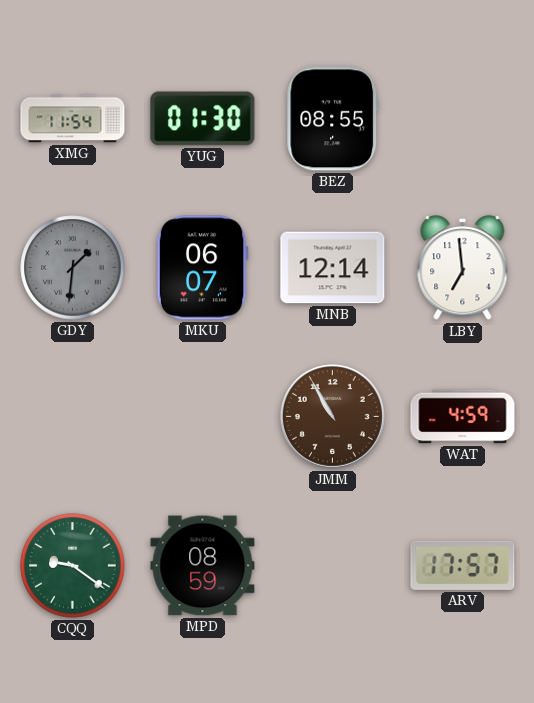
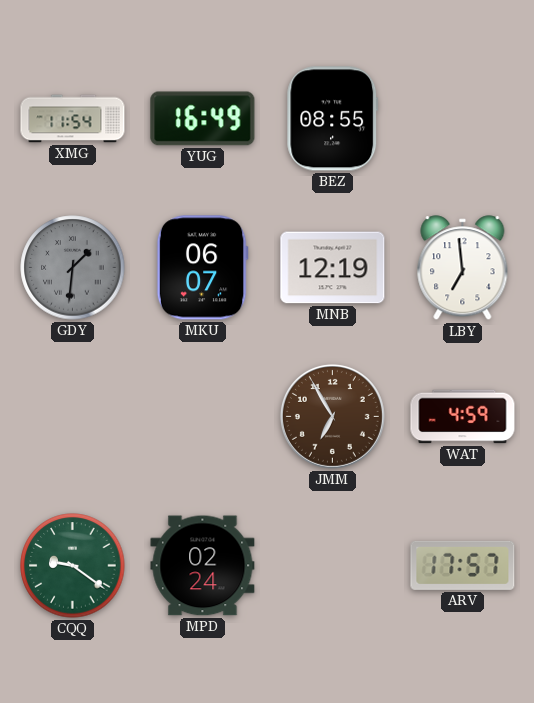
YUG: 01:30 -> 16:49 (203, 119)
MNB: 12:14 -> 12:19 (333, 268)
JMM: 10:55 -> 6:55 (332, 416)
MPD: 08:59 -> 02:24 (203, 566)
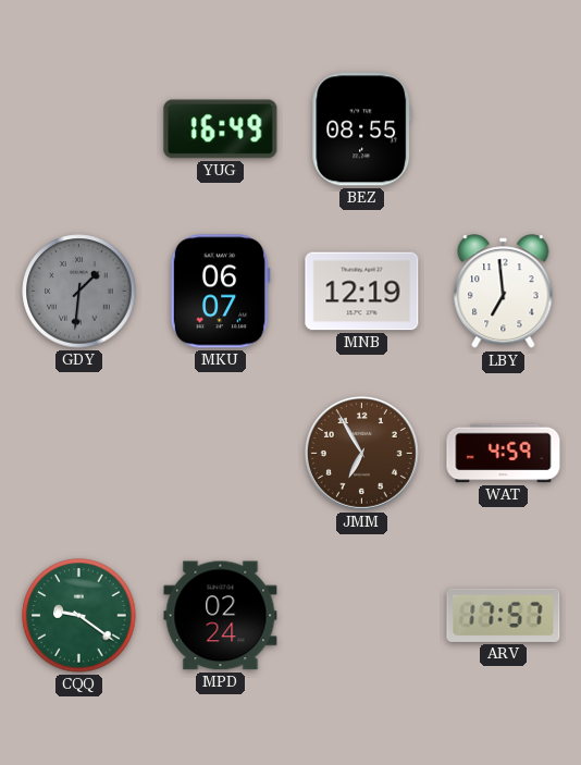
XMG: 11:54 -> none (73, 119)
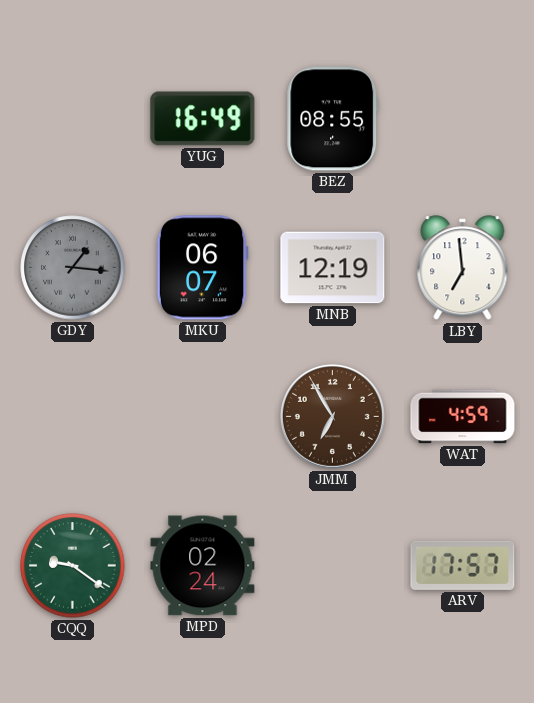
GDY: 1:31 -> 1:16 (73, 268)
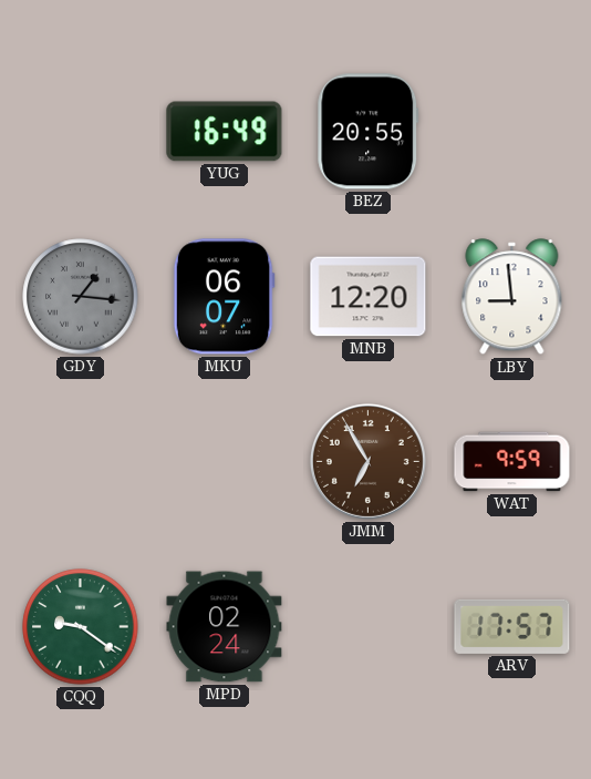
BEZ: 08:55 -> 20:55 (369, 132)
MNB: 12:19 -> 12:20 (369, 297)
LBY: 6:59 -> 8:59 (512, 297)
WAT: 4:59 -> 9:59 (512, 462)
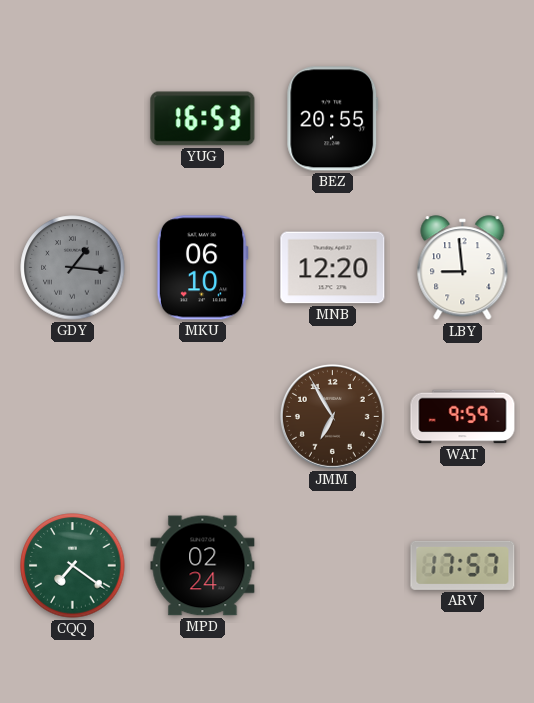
YUG: 16:49 -> 16:53 (203, 119)
MKU: 06:07 -> 06:10 (202, 268)
CQQ: 9:21 -> 7:21 (73, 566)
